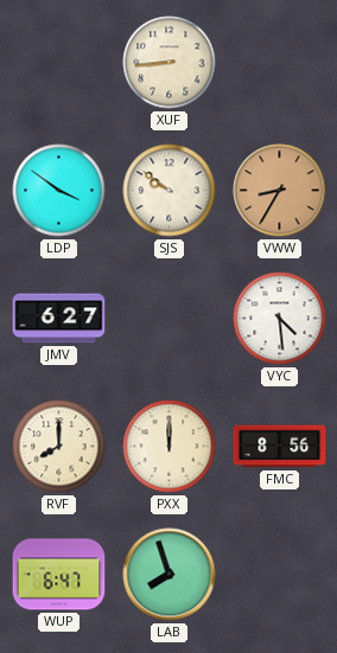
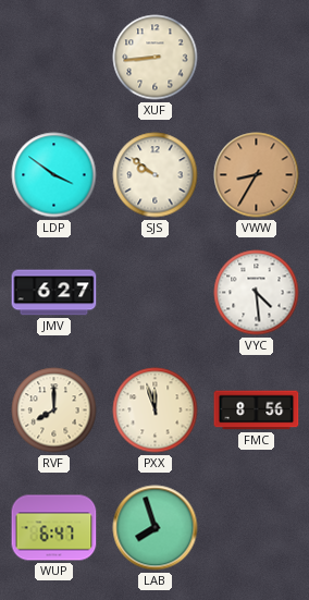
PXX: 12:00 -> 11:57 (156, 411)
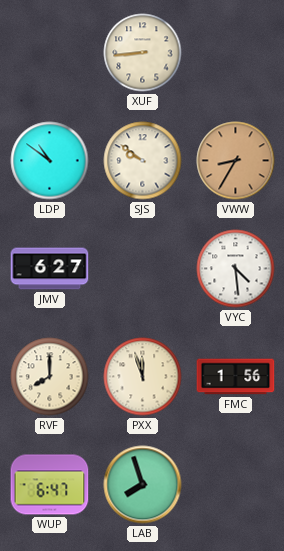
LDP: 3:51 -> 10:51 (50, 161)
FMC: 8:56 -> 1:56 (236, 377)
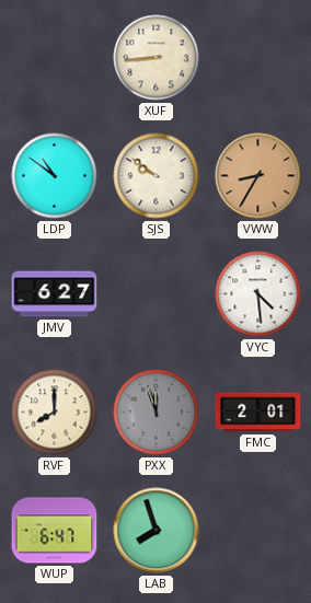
PXX dial: cream -> grey (157, 413)
FMC: 1:56 -> 2:01 (258, 413)
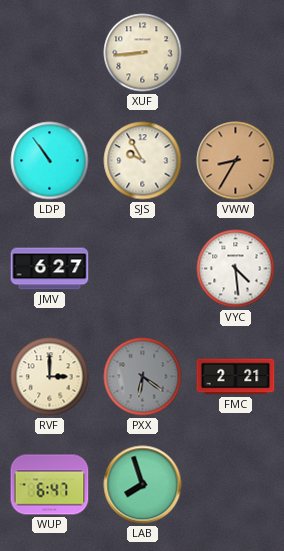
LDP: 10:51 -> 10:54 (50, 161)
SJS: 9:51 -> 9:55 (143, 161)
RVF: 8:00 -> 3:00 (50, 377)
PXX: 11:57 -> 6:21 (143, 377)
FMC: 2:01 -> 2:21 (236, 377)
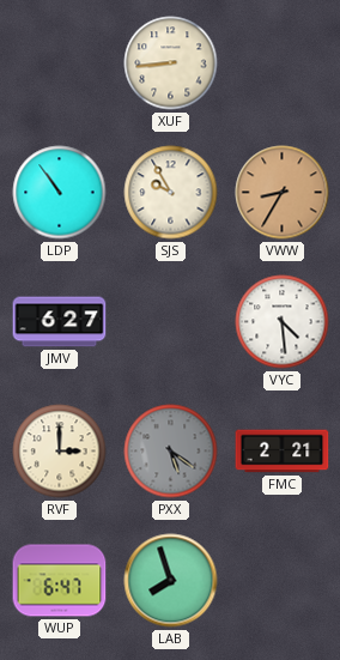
PXX: 6:21 -> 5:21 (171, 452)
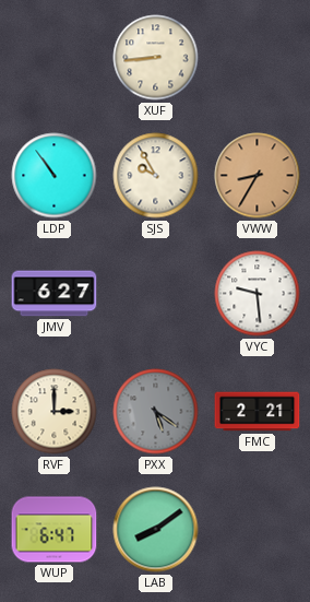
VYC: 4:29 -> 9:29 (258, 294)
LAB: 7:57 -> 8:09 (156, 530)
